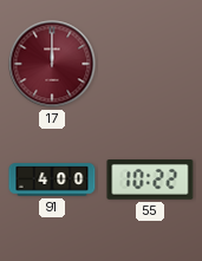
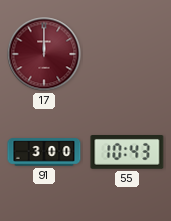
91: 4:00 -> 3:00 (44, 152)
55: 10:22 -> 10:43 (127, 153)
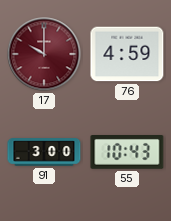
17: 12:00 -> 10:00 (44, 54)
76: none -> 4:59 (127, 54)
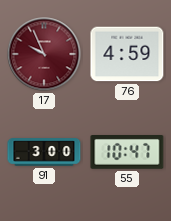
17: 10:00 -> 9:56 (44, 54)
55: 10:43 -> 10:47 (127, 153)
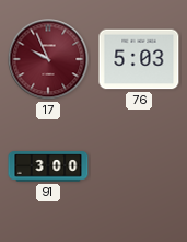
76: 4:59 -> 5:03 (139, 59)
55: 10:47 -> none (127, 153)
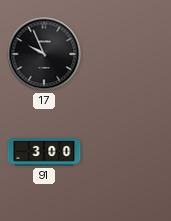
17 dial: burgundy -> black (44, 54)
76: 5:03 -> none (139, 59)
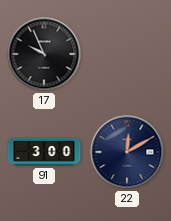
22: none -> 12:10 (127, 152)
